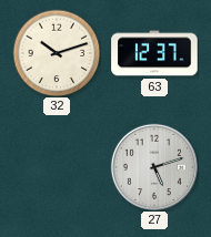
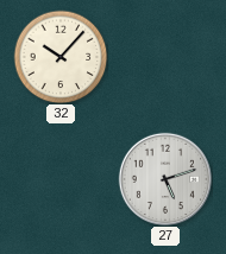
32: 10:12 -> 10:07 (61, 57)
63: 12:37 -> none (154, 53)
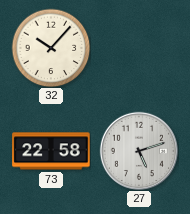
73: none -> 22:58 (51, 151)
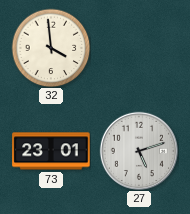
32: 10:07 -> 3:59 (51, 48)
73: 22:58 -> 23:01 (51, 151)
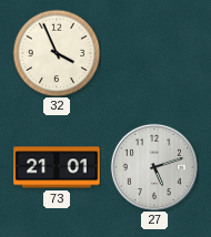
32: 3:59 -> 3:56 (57, 53)
73: 23:01 -> 21:01 (57, 167)
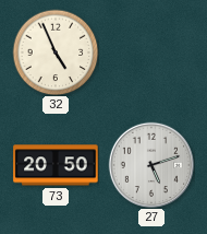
32: 3:56 -> 4:56 (56, 52)
73: 21:01 -> 20:50 (56, 165)
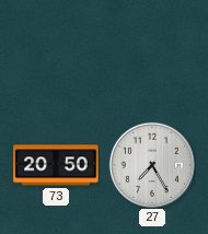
32: 4:56 -> none (56, 52)
27: 5:12 -> 7:25 (151, 164)
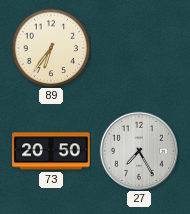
89: none -> 6:36 (51, 48)
